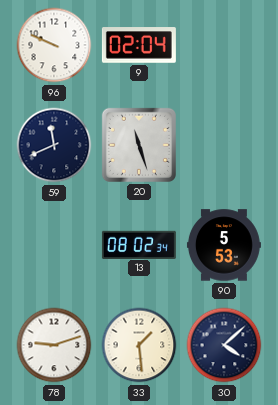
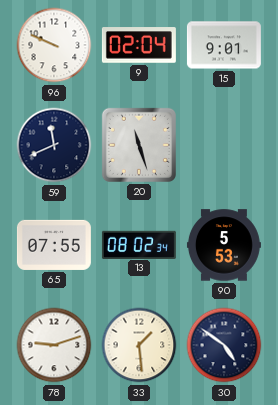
15: none -> 9:01 (224, 45)
65: none -> 07:55 (54, 245)
30: 4:08 -> 4:51 (224, 345)
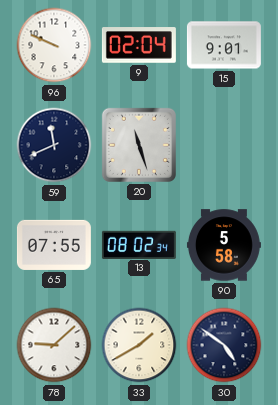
90: 5:53 -> 5:58 (224, 245)
78: 9:12 -> 9:08 (54, 345)
33: 1:29 -> 1:40 (139, 345)
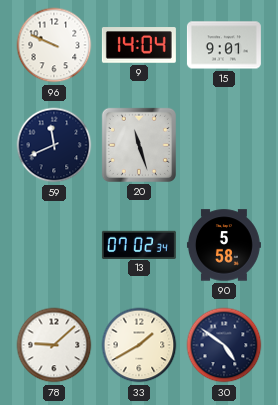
9: 02:04 -> 14:04 (139, 45)
65: 07:55 -> none (54, 245)
13: 08:02 -> 07:02 (139, 244)
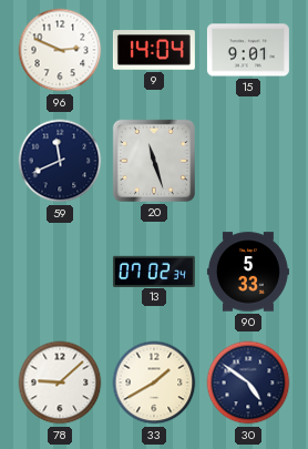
96: 9:49 -> 2:49 (60, 50)
90: 5:58 -> 5:33 (248, 272)
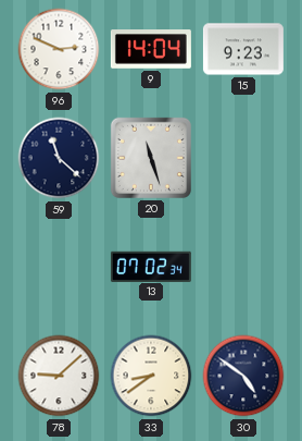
15: 9:01 -> 9:23 (243, 49)
59: 11:41 -> 11:22 (59, 158)
90: 5:33 -> none (248, 272)
33: 1:40 -> 8:39 (151, 376)
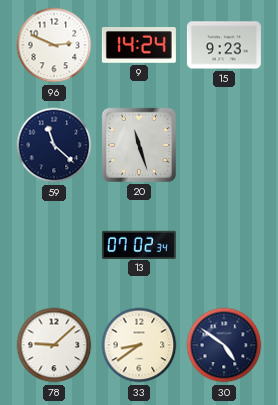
9: 14:04 -> 14:24 (139, 45)
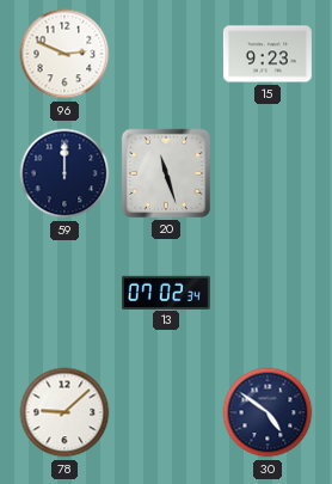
9: 14:24 -> none (139, 45)
59: 11:22 -> 12:00 (64, 173)
33: 8:39 -> none (139, 345)
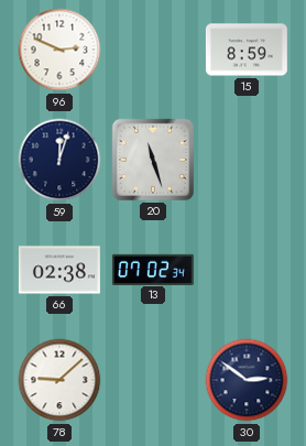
15: 9:23 -> 8:59 (247, 50)
59: 12:00 -> 12:03 (59, 160)
66: none -> 02:38 (59, 270)
30: 4:51 -> 2:51 (247, 380)
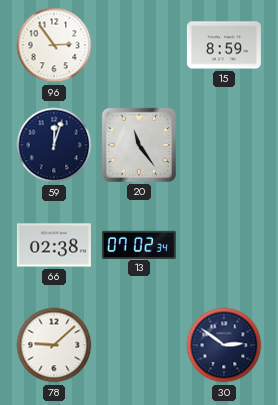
96: 2:49 -> 2:54 (54, 45)
20: 11:27 -> 11:24 (139, 145)
